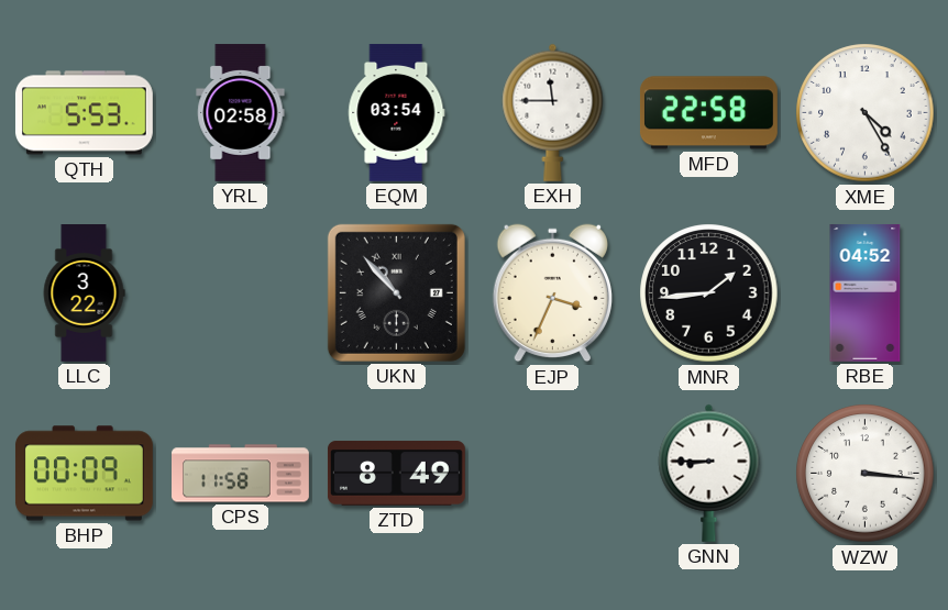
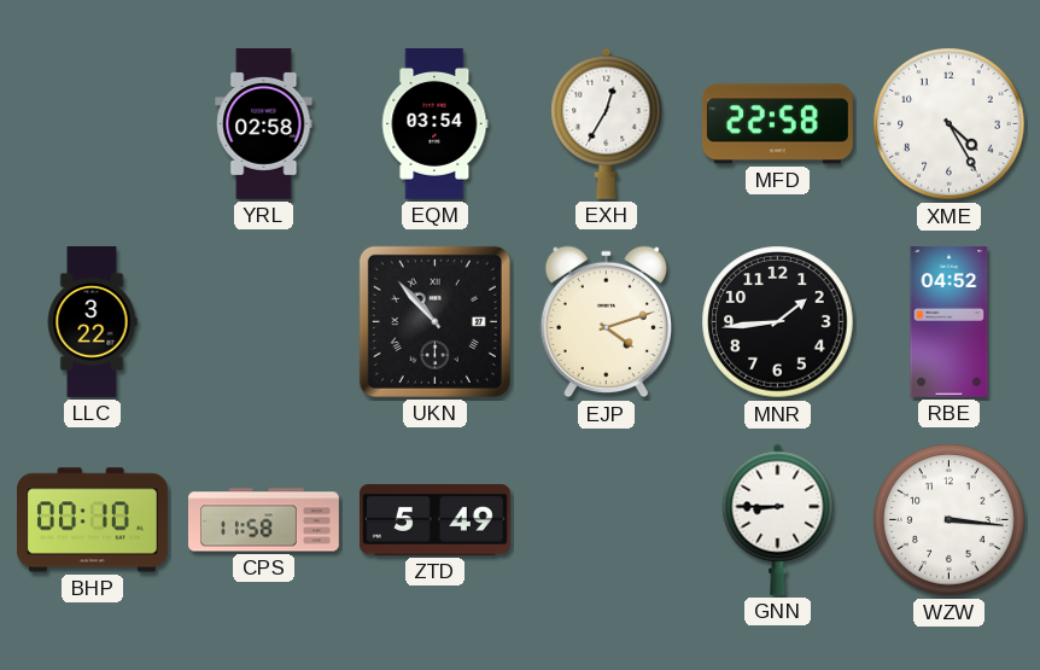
QTH: 5:53 -> none (84, 113)
EXH: 11:45 -> 12:35 (607, 123)
EJP: 3:34 -> 4:12 (606, 322)
BHP: 00:09 -> 00:10 (92, 520)
ZTD: 8:49 -> 5:49 (434, 520)
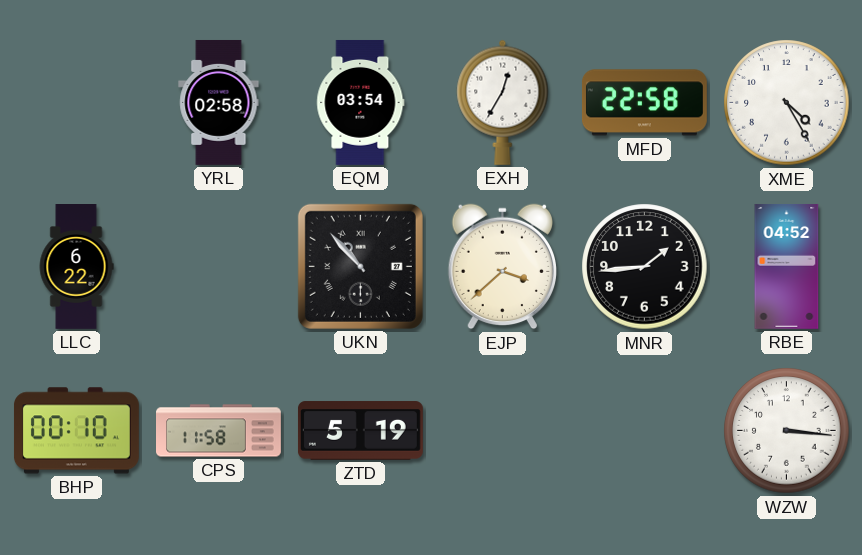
LLC: 3:22 -> 6:22 (76, 267)
EJP: 4:12 -> 3:38 (502, 267)
ZTD: 5:49 -> 5:19 (360, 431)
GNN: 8:45 -> none (778, 519)
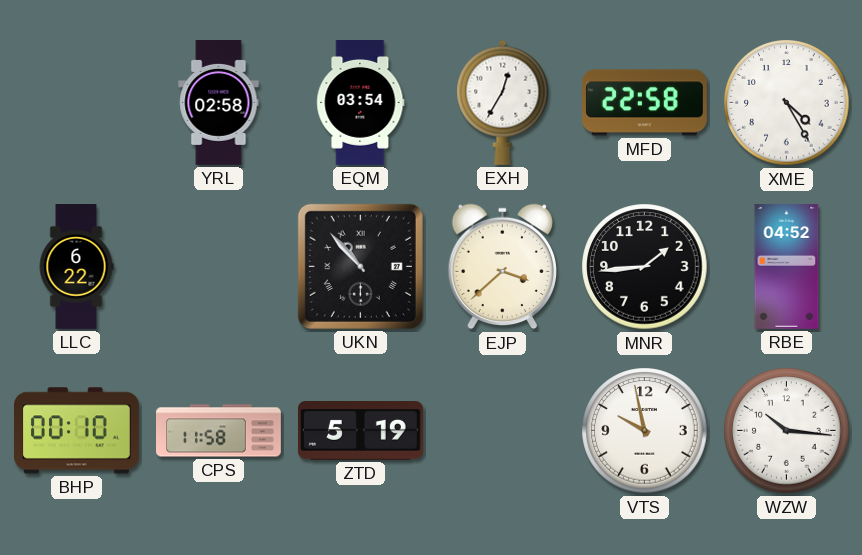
VTS: none -> 9:58 (645, 431)
WZW: 3:16 -> 10:16 (787, 431)
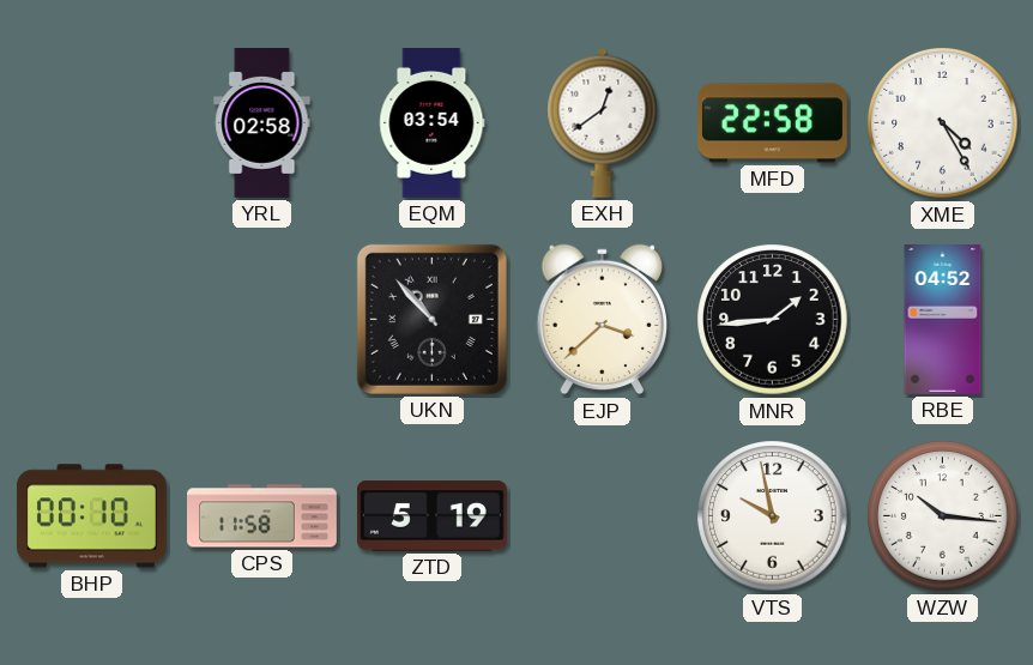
EXH: 12:35 -> 12:39 (603, 122)
LLC: 6:22 -> none (76, 267)
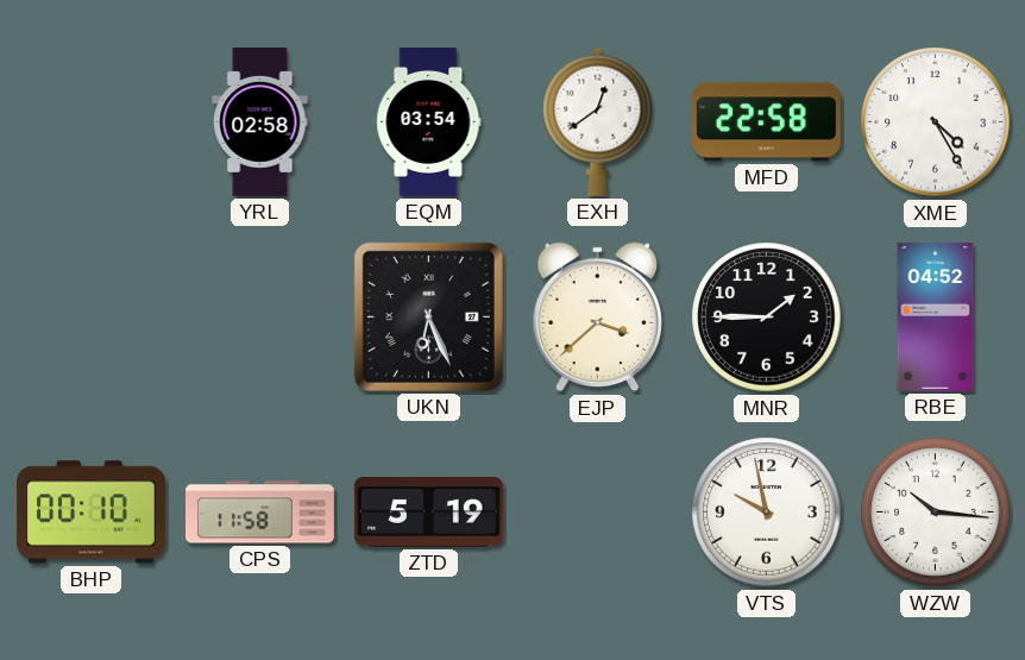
UKN: 10:53 -> 6:26 (428, 316)
MNR: 1:44 -> 1:45 (767, 318)
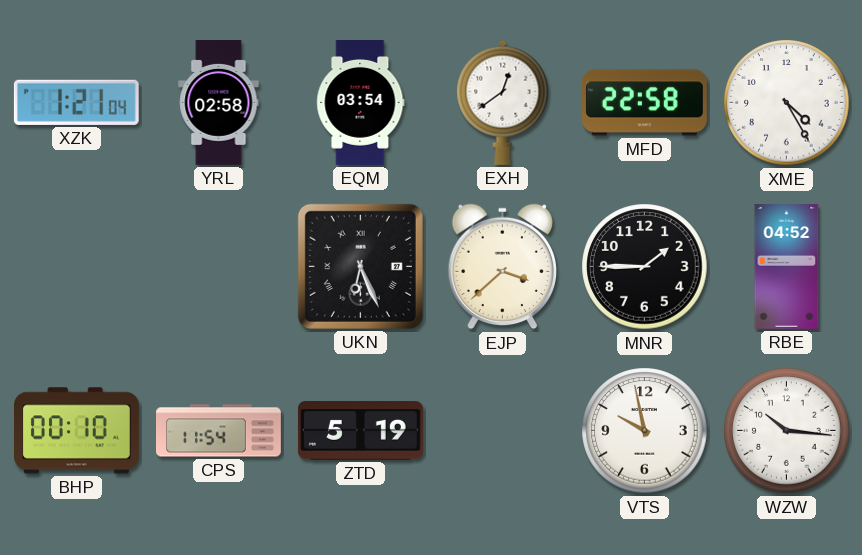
XZK: none -> 1:21 (76, 102)
CPS: 11:58 -> 11:54 (219, 431)
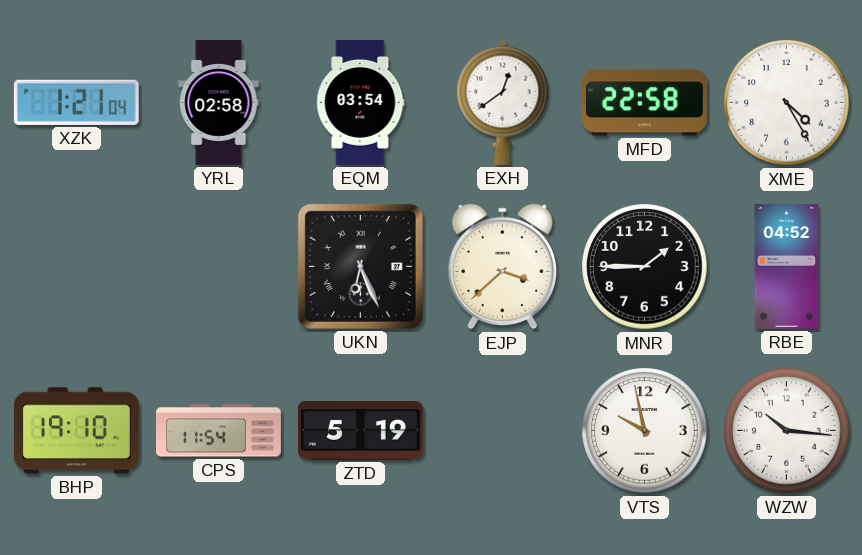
BHP: 00:10 -> 19:10 (76, 431)
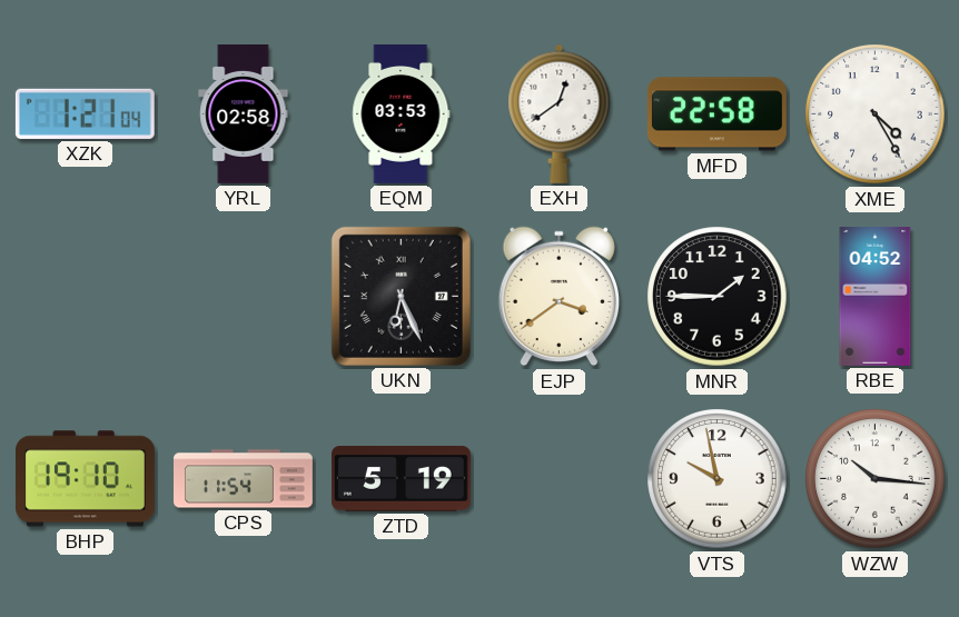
EQM: 03:54 -> 03:53 (402, 113)
EJP: 3:38 -> 3:39 (558, 297)
